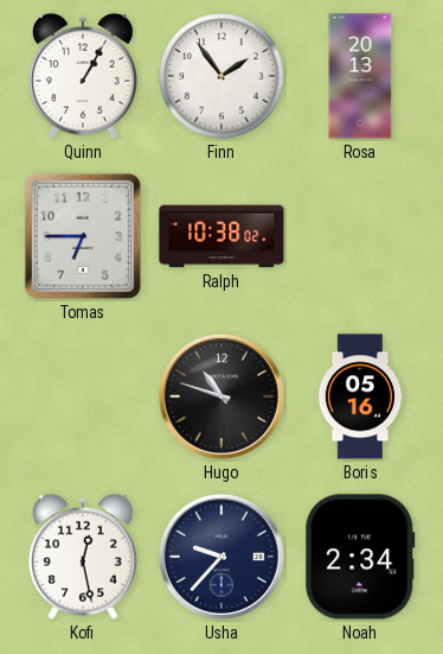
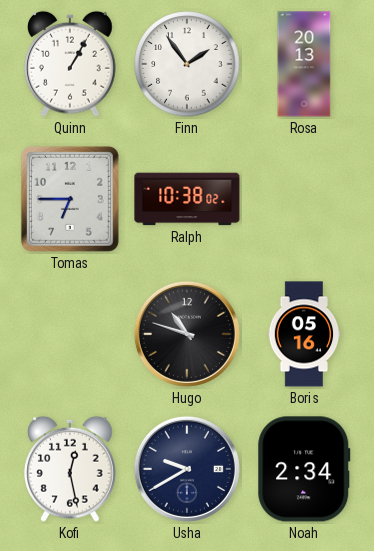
Usha: 9:37 -> 9:40 (187, 469)
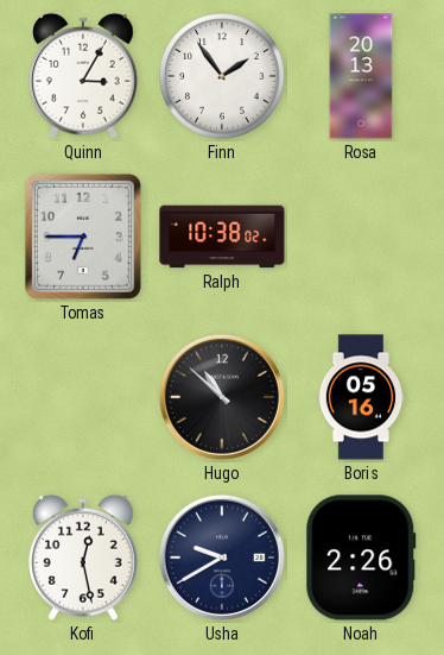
Quinn: 1:05 -> 3:05 (84, 76)
Hugo: 10:48 -> 10:52 (222, 397)
Noah: 2:34 -> 2:26 (361, 558)
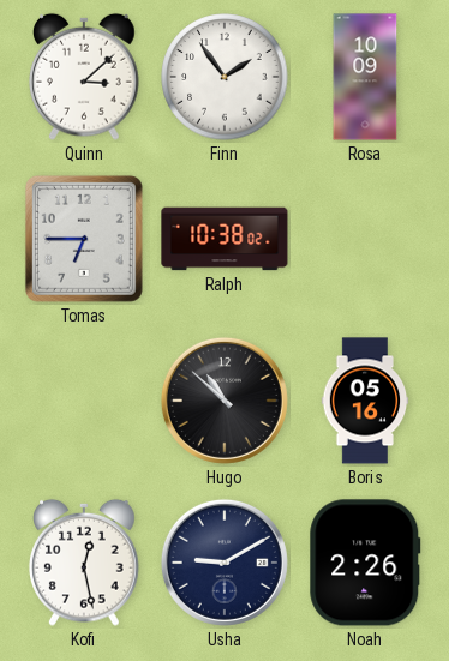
Quinn: 3:05 -> 3:08 (85, 77)
Rosa: 20:13 -> 10:09 (365, 77)
Usha: 9:40 -> 9:10 (224, 563)
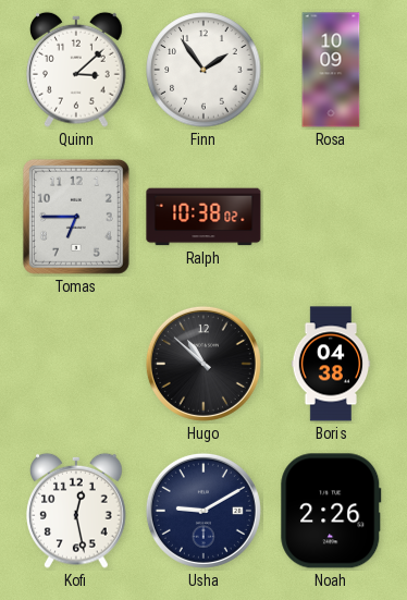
Boris: 05:16 -> 04:38 (331, 364)
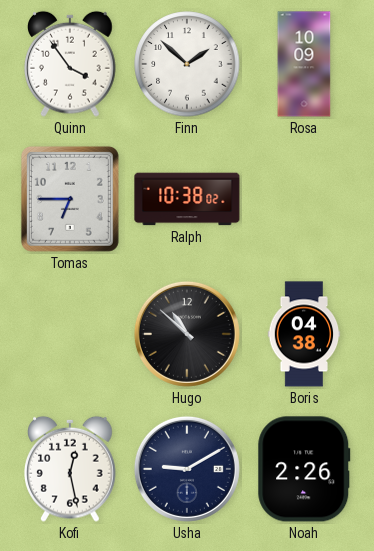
Quinn: 3:08 -> 3:54 (71, 64)
Finn: 1:54 -> 1:52 (187, 64)
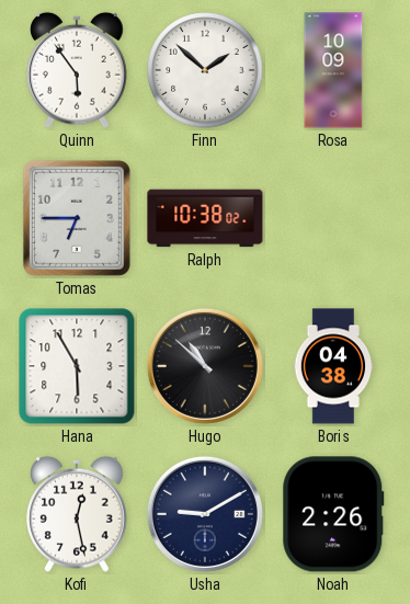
Quinn: 3:54 -> 5:54 (78, 70)
Hana: none -> 5:55 (77, 366)
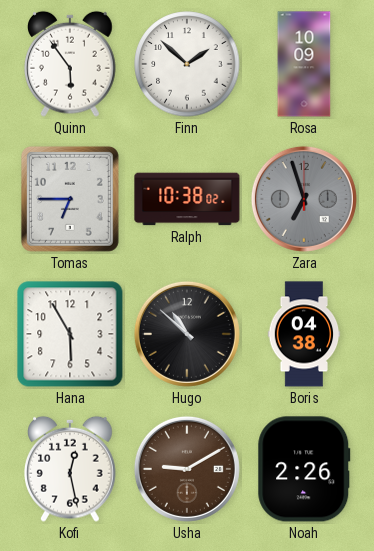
Zara: none -> 6:57 (304, 199)
Usha dial: navy -> brown (187, 469)
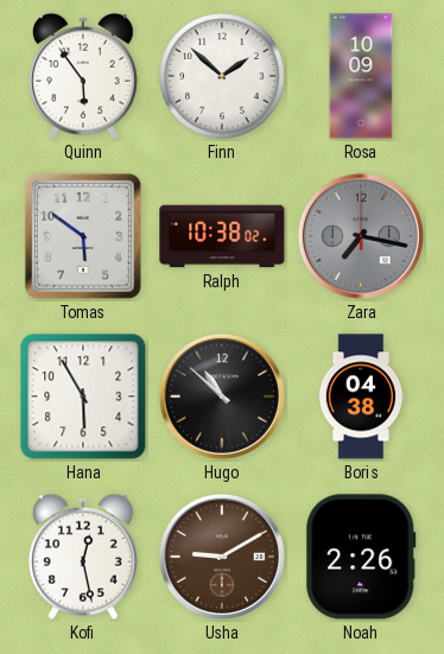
Tomas: 6:45 -> 5:51 (83, 236)
Zara: 6:57 -> 7:17 (361, 236)
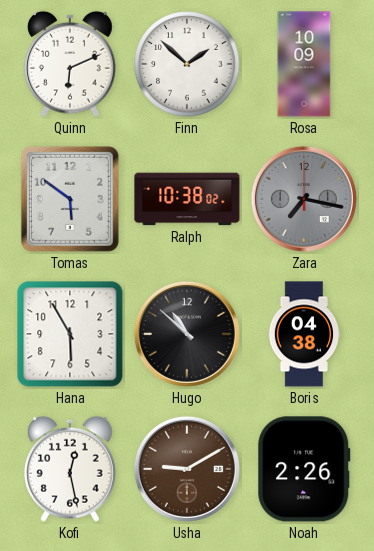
Quinn: 5:54 -> 6:11 (71, 64)
